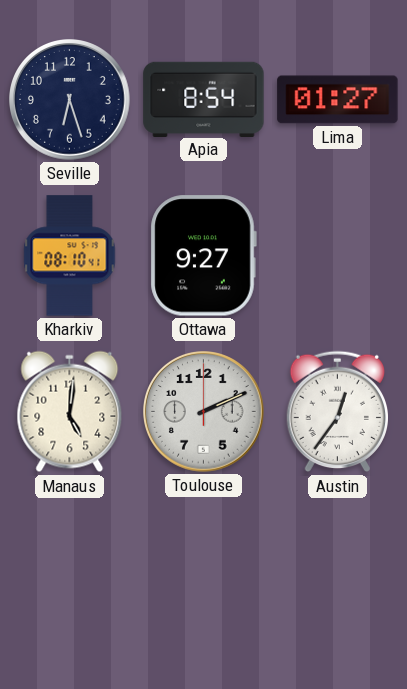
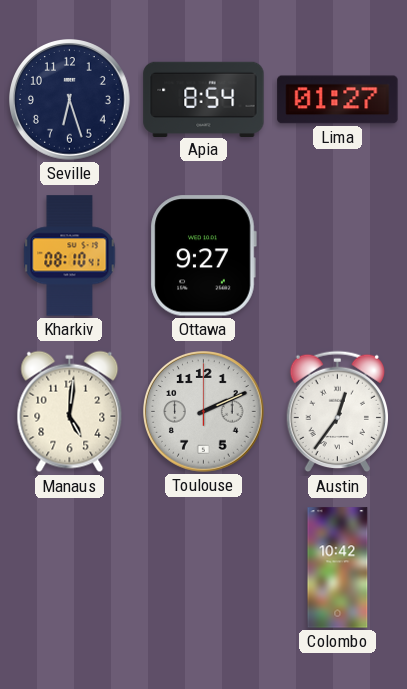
Colombo: none -> 10:42 (338, 568)
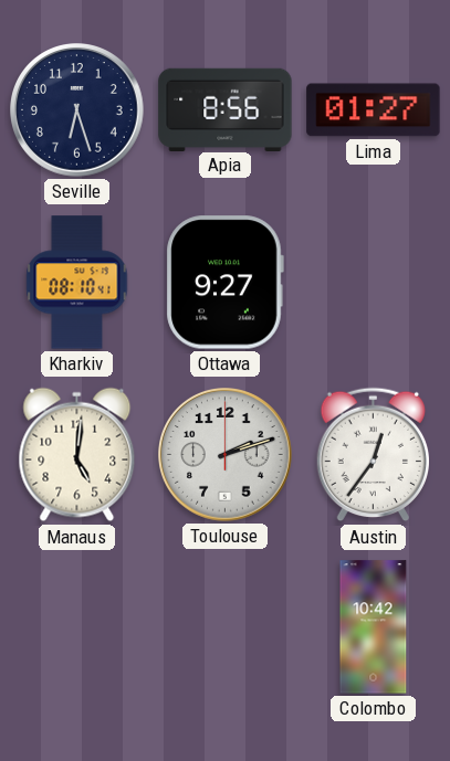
Apia: 8:54 -> 8:56 (226, 109)
Toulouse: 2:11 -> 2:12 (226, 455)
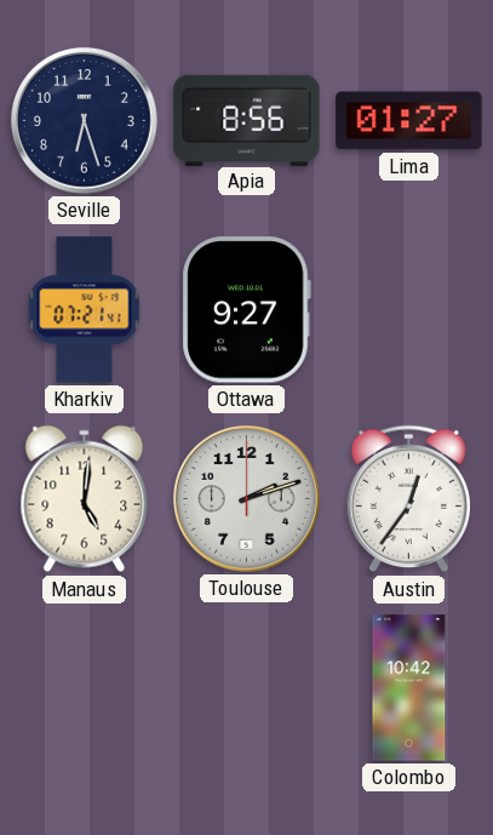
Kharkiv: 08:10 -> 07:21 (85, 310)
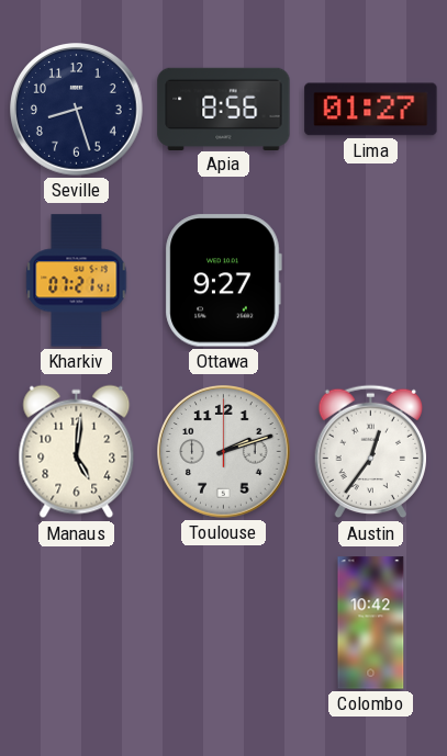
Seville: 6:27 -> 8:27 (77, 110)
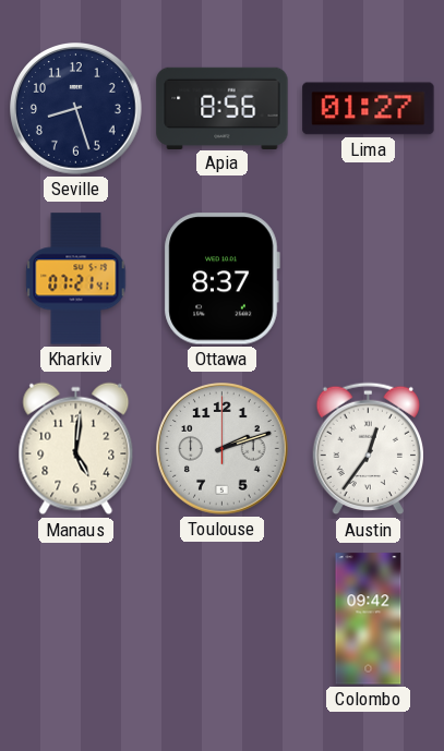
Ottawa: 9:27 -> 8:37 (221, 279)
Colombo: 10:42 -> 09:42 (369, 619)
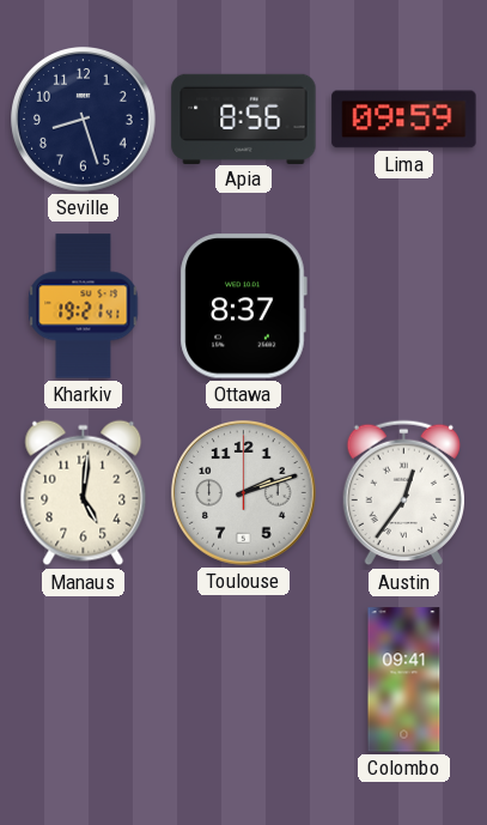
Lima: 01:27 -> 09:59 (404, 120)
Kharkiv: 07:21 -> 19:21 (84, 307)
Colombo: 09:42 -> 09:41 (404, 680)
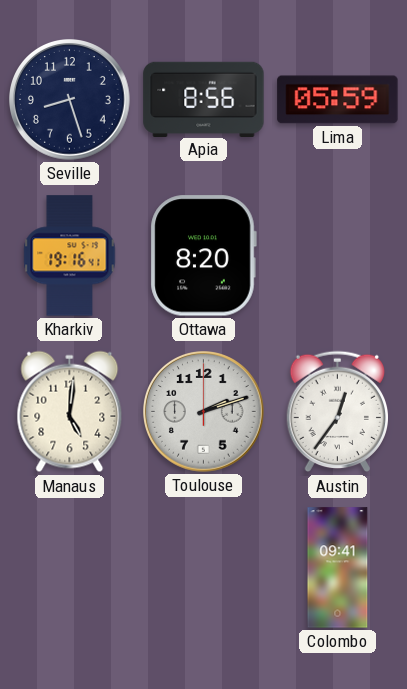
Lima: 09:59 -> 05:59 (338, 100)
Kharkiv: 19:21 -> 19:16 (70, 256)
Ottawa: 8:37 -> 8:20 (203, 256)
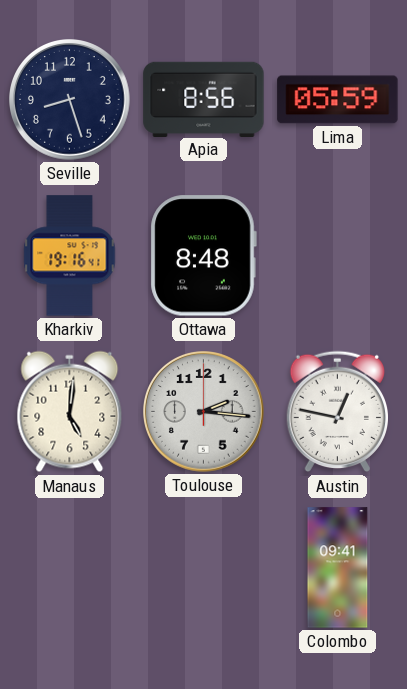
Ottawa: 8:20 -> 8:48 (203, 256)
Toulouse: 2:12 -> 2:16 (204, 412)
Austin: 12:36 -> 12:47 (337, 412)
